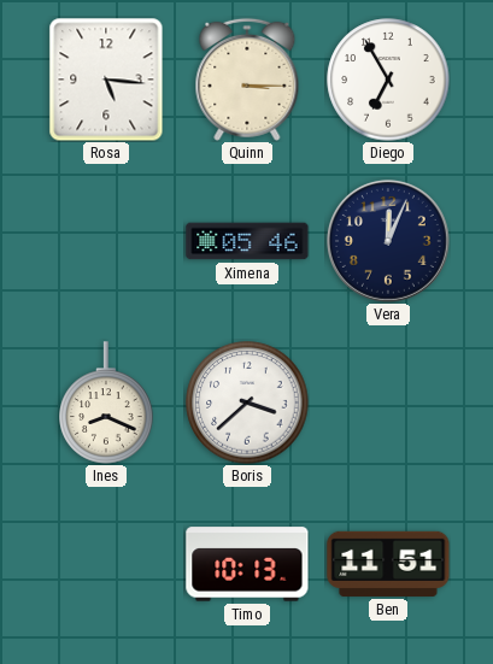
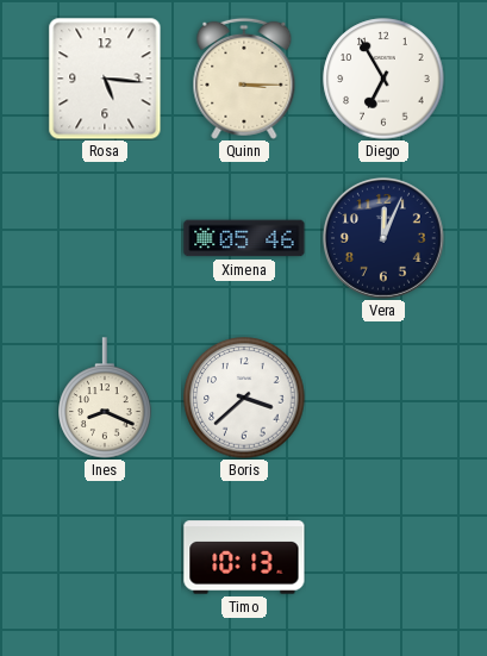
Ben: 11:51 -> none (388, 564)
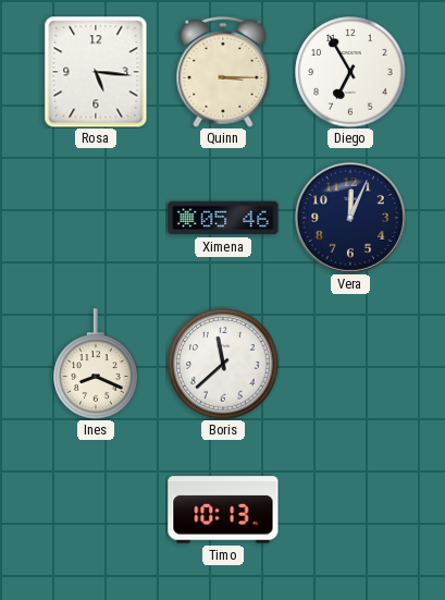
Boris: 3:38 -> 11:38 (223, 364)
